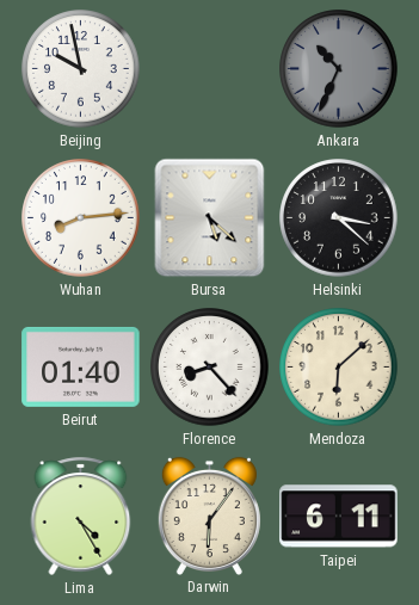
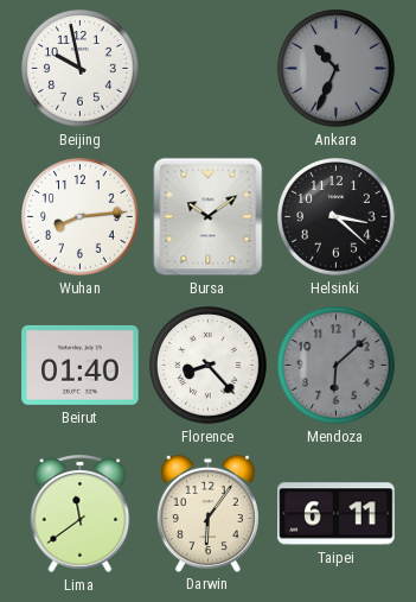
Bursa: 5:22 -> 10:09 (209, 217)
Mendoza dial: cream -> grey (337, 366)
Lima: 4:25 -> 11:39 (81, 513)
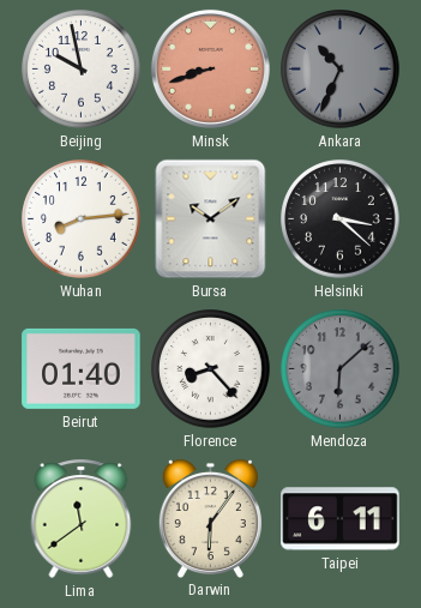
Minsk: none -> 8:42 (210, 68)
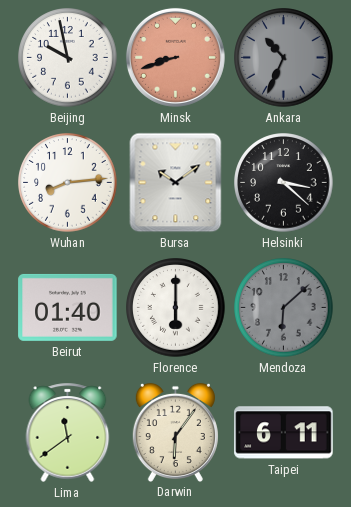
Florence: 8:23 -> 6:00 (176, 308)
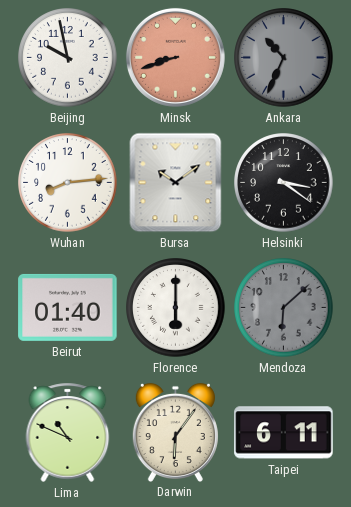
Helsinki: 3:22 -> 3:21 (284, 183)
Lima: 11:39 -> 10:49 (68, 432)
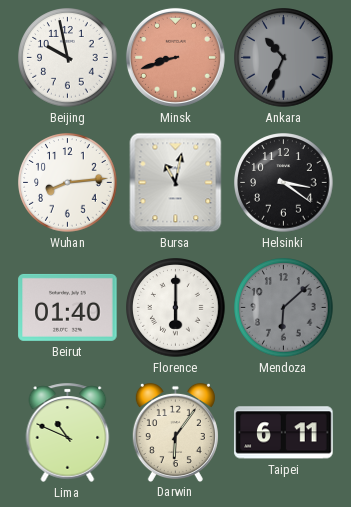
Bursa: 10:09 -> 11:02 (176, 183)
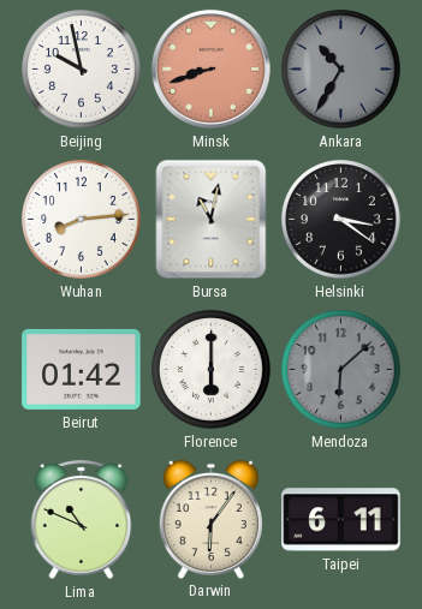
Ankara: 10:34 -> 10:35 (341, 70)
Beirut: 01:40 -> 01:42 (82, 369)
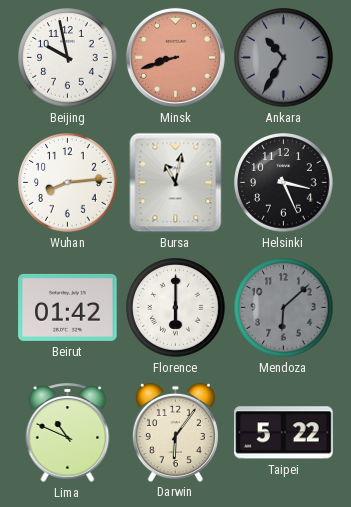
Helsinki: 3:21 -> 3:26 (284, 183)
Taipei: 6:11 -> 5:22 (284, 433)
